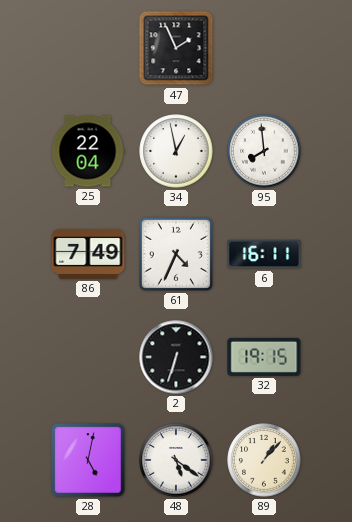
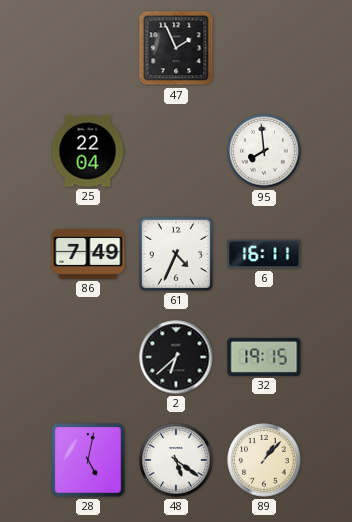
34: 12:58 -> none (176, 151)
2: 6:33 -> 6:38 (176, 357)
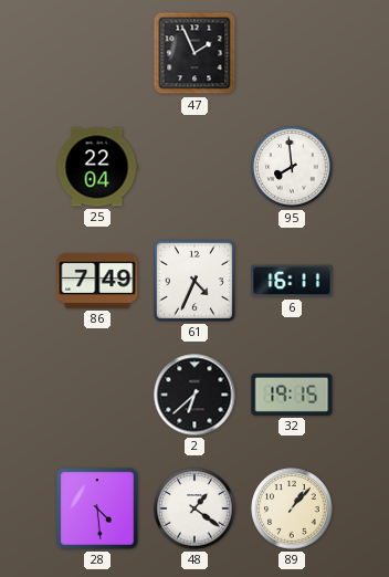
28: 5:02 -> 4:29 (97, 508)
48: 5:21 -> 1:21 (195, 508)
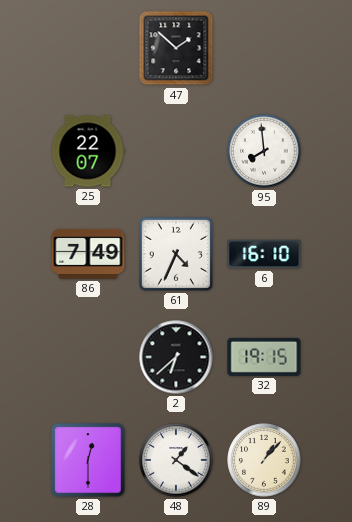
47: 1:56 -> 1:52 (176, 48)
25: 22:04 -> 22:07 (88, 151)
6: 16:11 -> 16:10 (264, 254)
28: 4:29 -> 12:30 (88, 460)
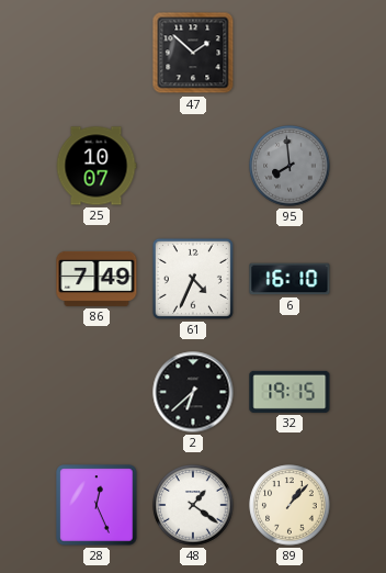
25: 22:07 -> 10:07 (96, 166)
95 dial: white -> grey (289, 166)
28: 12:30 -> 12:26 (96, 505)
